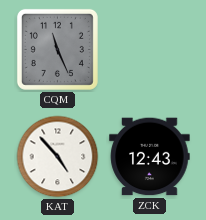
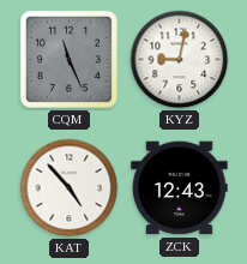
KYZ: none -> 9:02 (180, 60)
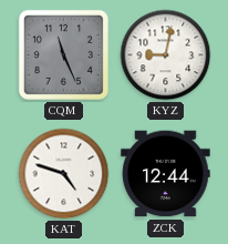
KAT: 4:53 -> 4:48 (64, 174)
ZCK: 12:43 -> 12:44 (166, 174)
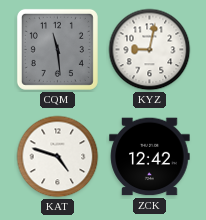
CQM: 11:26 -> 11:29 (57, 49)
ZCK: 12:44 -> 12:42 (150, 157)
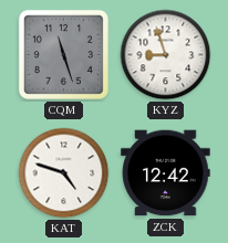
CQM: 11:29 -> 11:27 (63, 54)
KYZ: 9:02 -> 8:57 (166, 55)
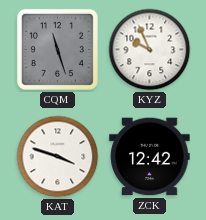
KYZ: 8:57 -> 9:56 (150, 50)
KAT: 4:48 -> 3:48 (58, 157)
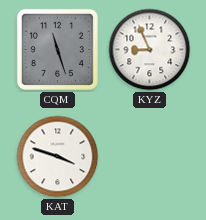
KYZ: 9:56 -> 8:56 (150, 50)
ZCK: 12:42 -> none (150, 157)
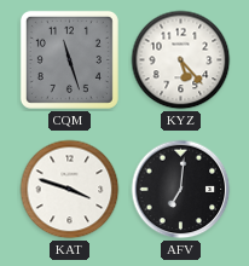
KYZ: 8:56 -> 5:23 (181, 60)
AFV: none -> 7:01 (181, 190)
